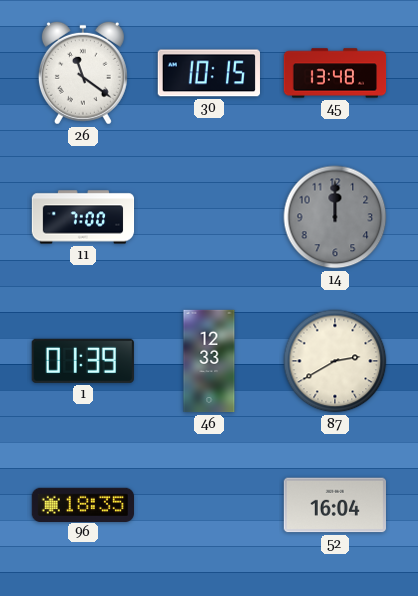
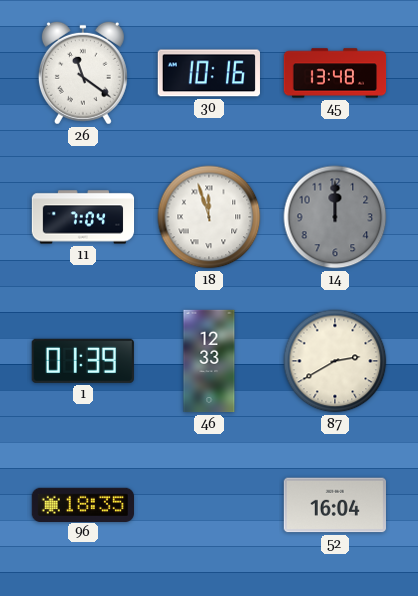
30: 10:15 -> 10:16 (209, 73)
11: 7:00 -> 7:04 (83, 217)
18: none -> 11:57 (209, 217)
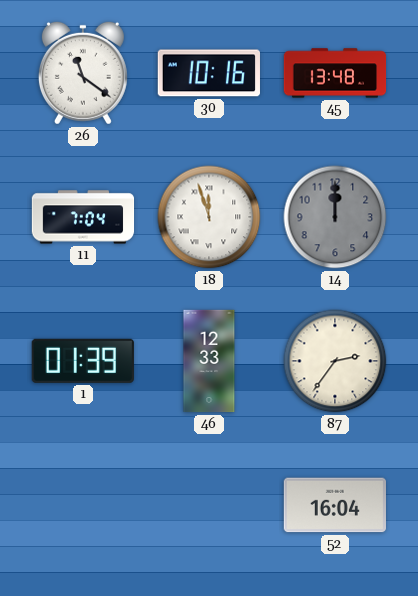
87: 2:40 -> 2:36 (335, 361)
96: 18:35 -> none (82, 504)
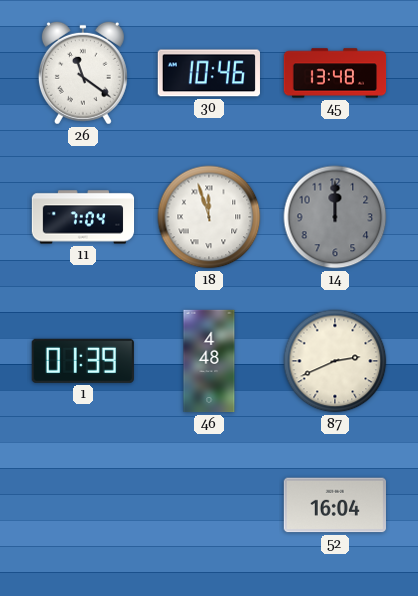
30: 10:16 -> 10:46 (209, 73)
46: 12:33 -> 4:48 (209, 361)
87: 2:36 -> 2:41 (335, 361)
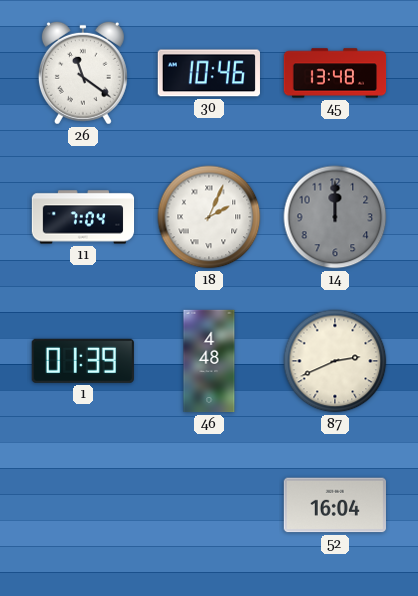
18: 11:57 -> 2:04 (209, 217)
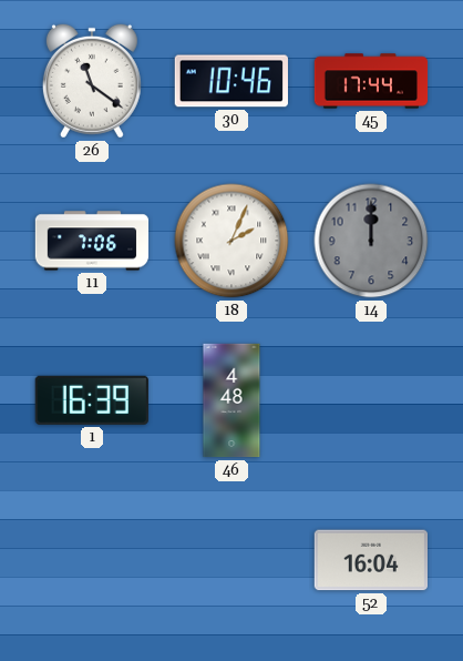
45: 13:48 -> 17:44 (371, 81)
11: 7:04 -> 7:06 (92, 241)
1: 01:39 -> 16:39 (92, 400)
87: 2:41 -> none (335, 361)
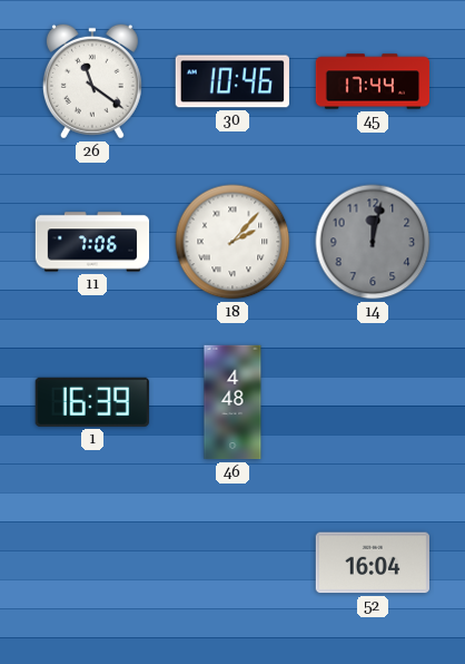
18: 2:04 -> 2:07 (233, 242)
14: 12:00 -> 12:02 (373, 242)
